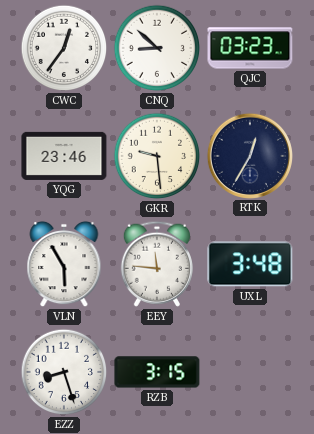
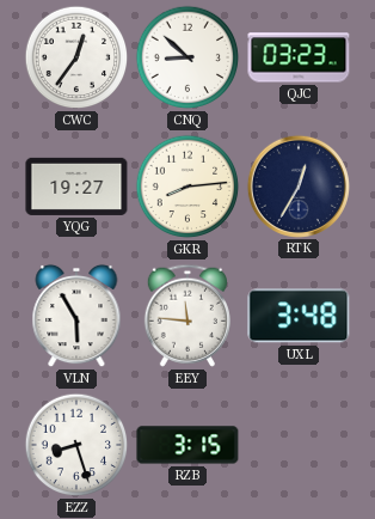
YQG: 23:46 -> 19:27 (76, 187)
GKR: 9:29 -> 8:14 (187, 187)
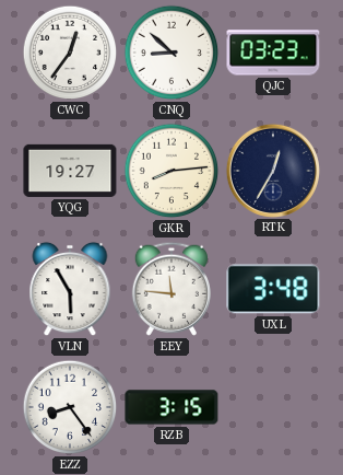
EZZ: 8:27 -> 8:24 (70, 407)
